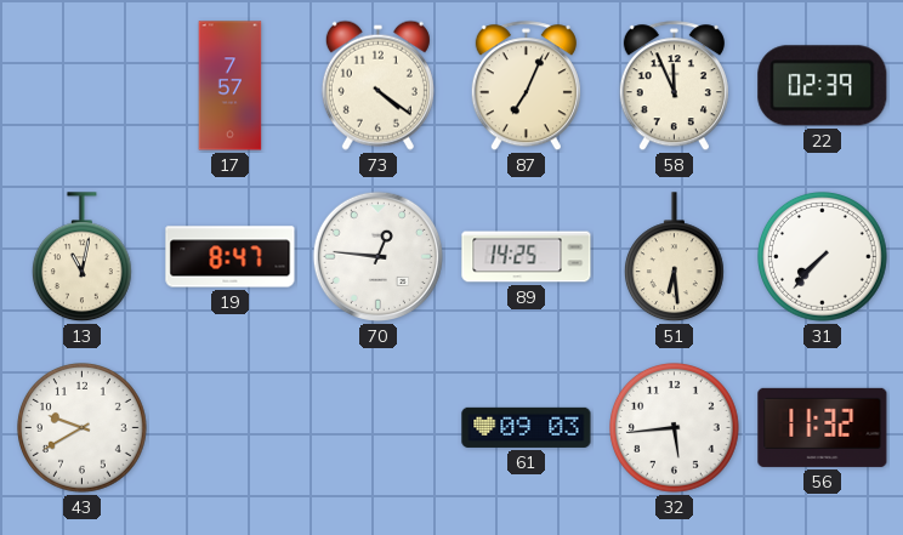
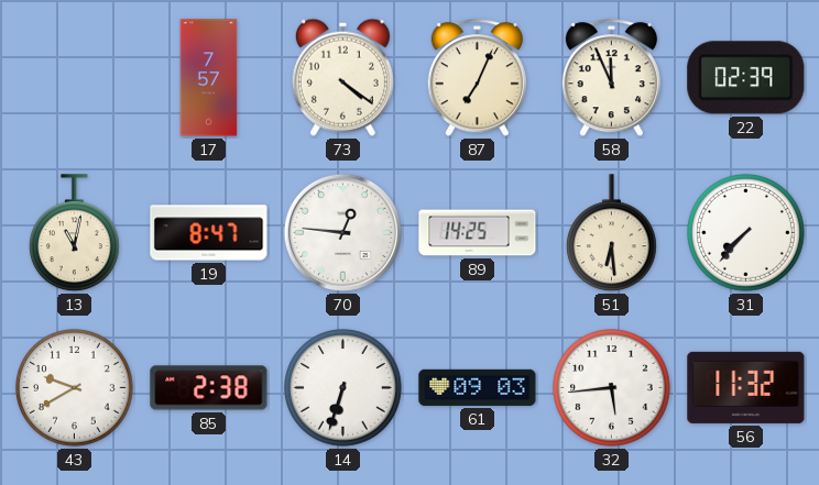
85: none -> 2:38 (209, 388)
14: none -> 6:33 (343, 388)
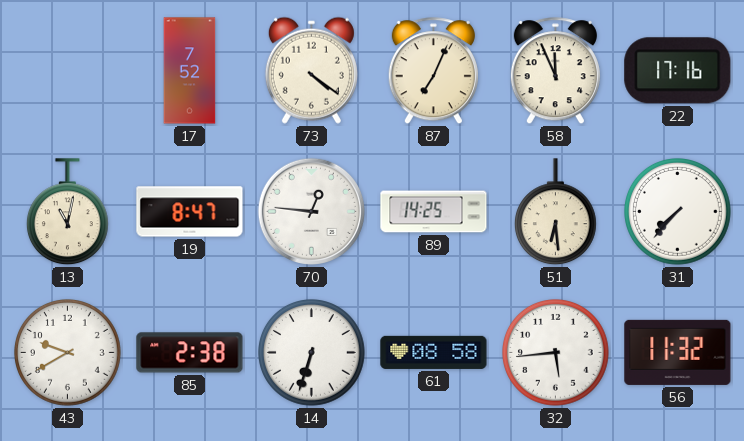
17: 7:57 -> 7:52 (190, 71)
22: 02:39 -> 17:16 (678, 71)
61: 09:03 -> 08:58 (434, 352)
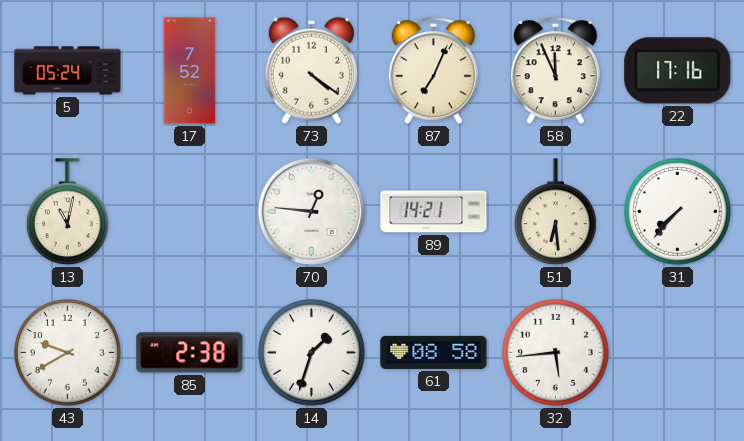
5: none -> 05:24 (68, 71)
19: 8:47 -> none (190, 212)
89: 14:25 -> 14:21 (434, 212)
14: 6:33 -> 1:33 (312, 353)
56: 11:32 -> none (678, 352)
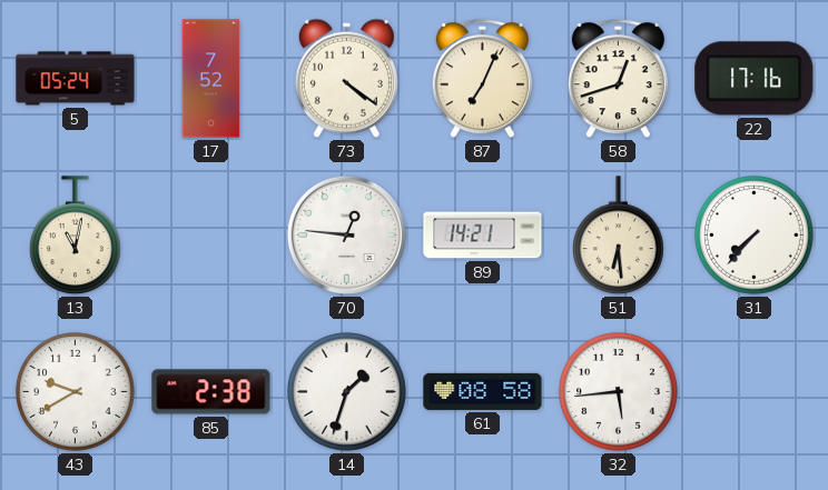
58: 11:56 -> 12:42 (618, 79)
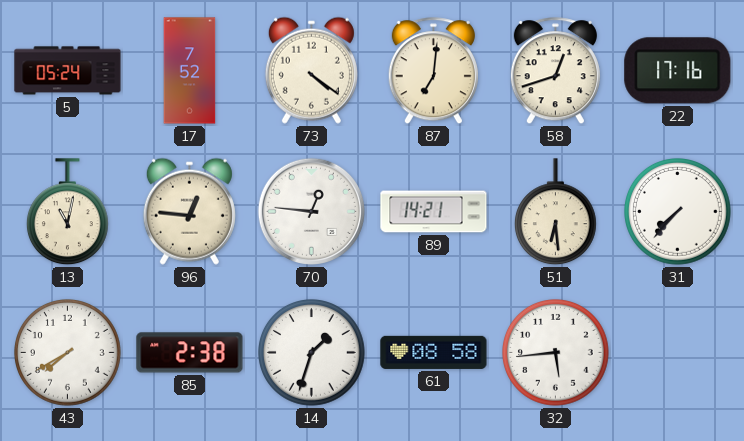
87: 7:04 -> 7:01 (433, 71)
96: none -> 12:46 (189, 211)
43: 9:40 -> 7:40 (68, 353)
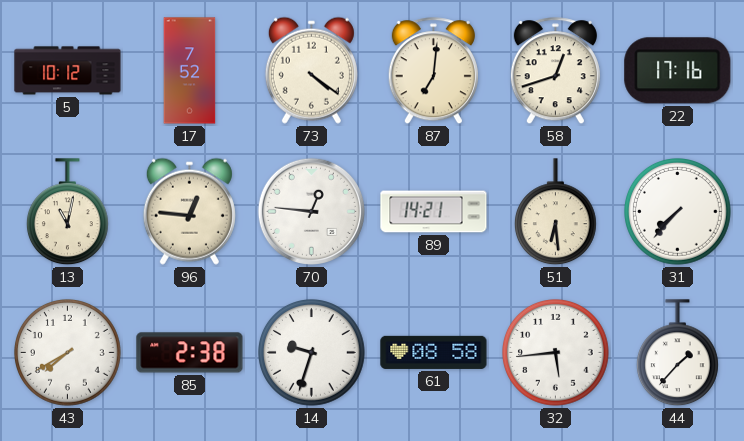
5: 05:24 -> 10:12 (68, 71)
14: 1:33 -> 9:33 (312, 353)
44: none -> 1:37 (677, 353)
